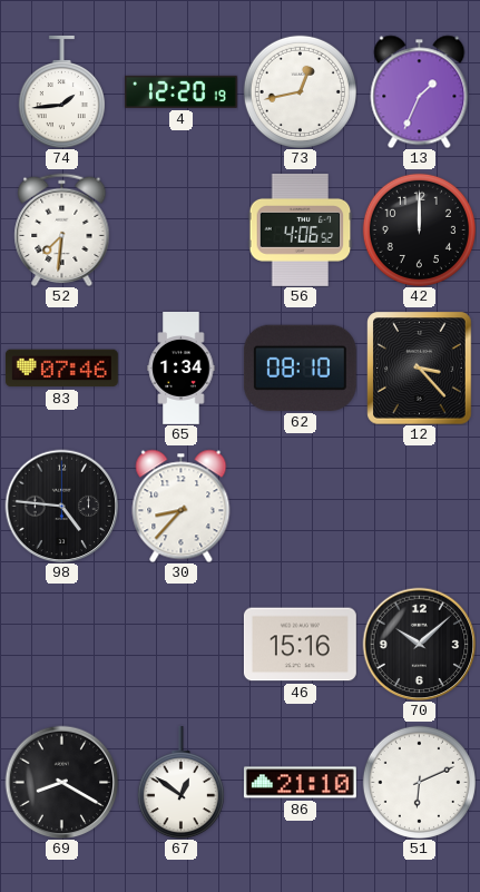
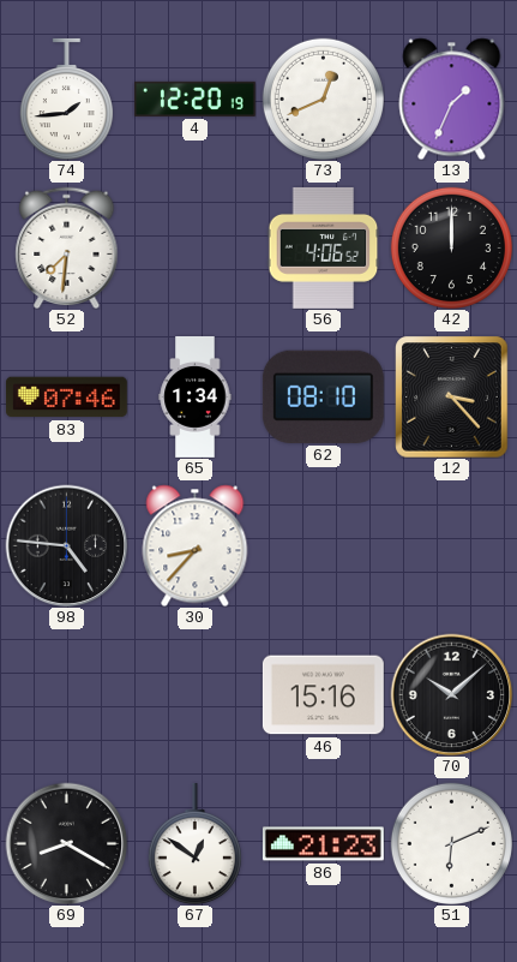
73: 12:43 -> 12:41 (323, 98)
86: 21:10 -> 21:23 (323, 844)
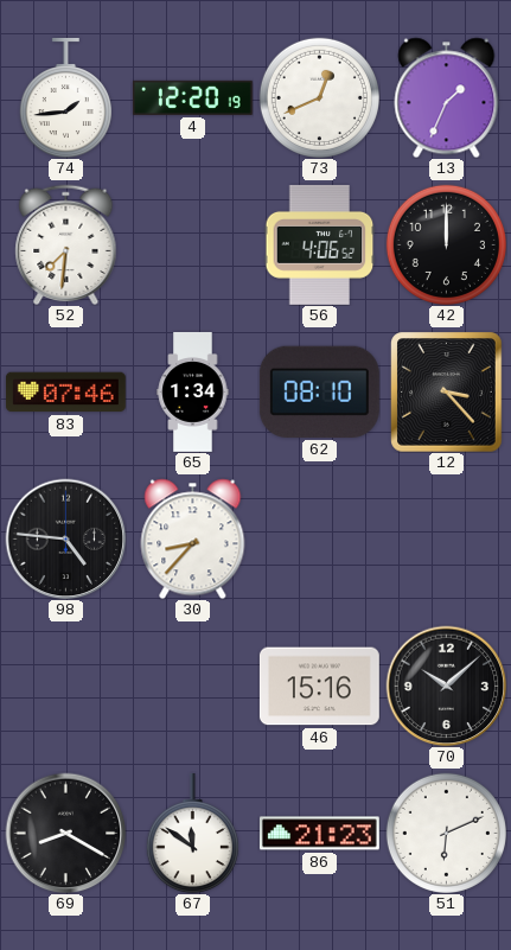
67: 12:51 -> 11:51 (192, 833)
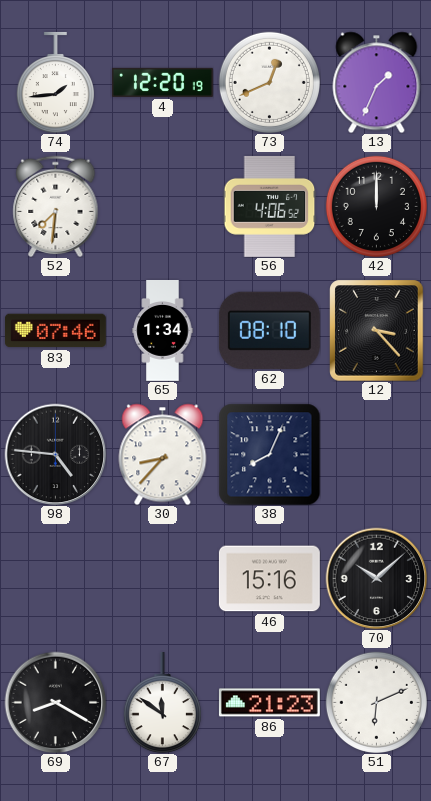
38: none -> 8:04 (269, 454)
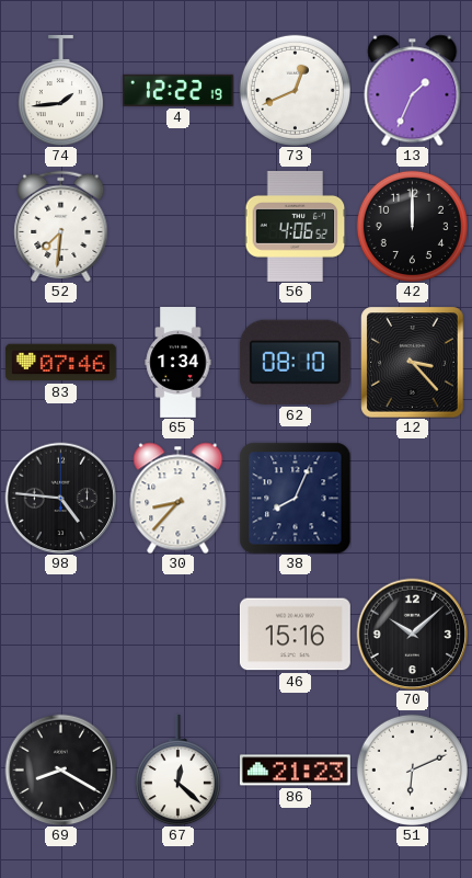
4: 12:20 -> 12:22 (177, 90)
67: 11:51 -> 12:22 (177, 769)
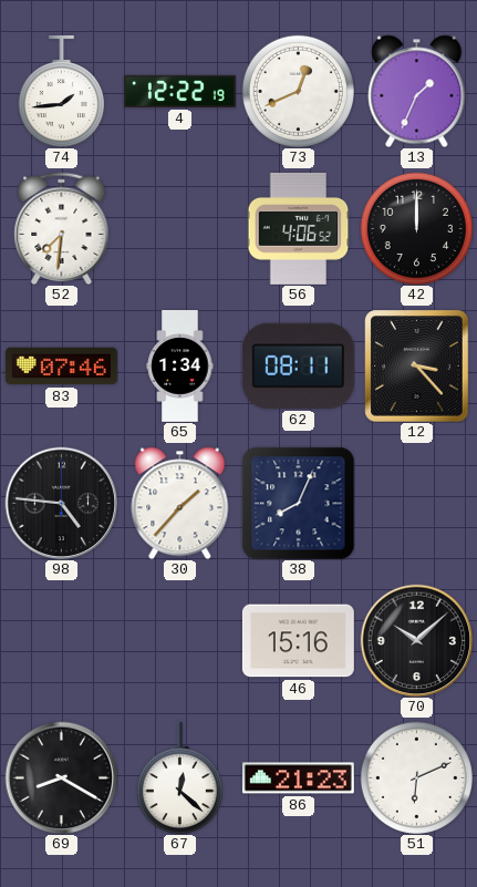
62: 08:10 -> 08:11 (298, 365)
30: 8:37 -> 1:37 (180, 503)
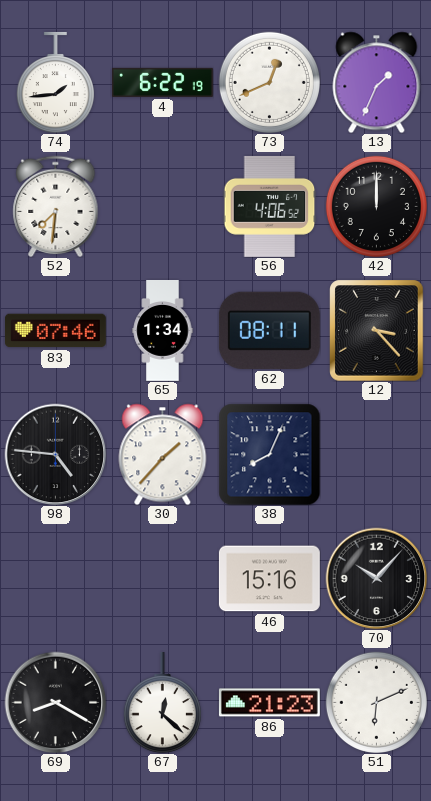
4: 12:22 -> 6:22 (162, 82)
70: 10:08 -> 10:07 (376, 578)
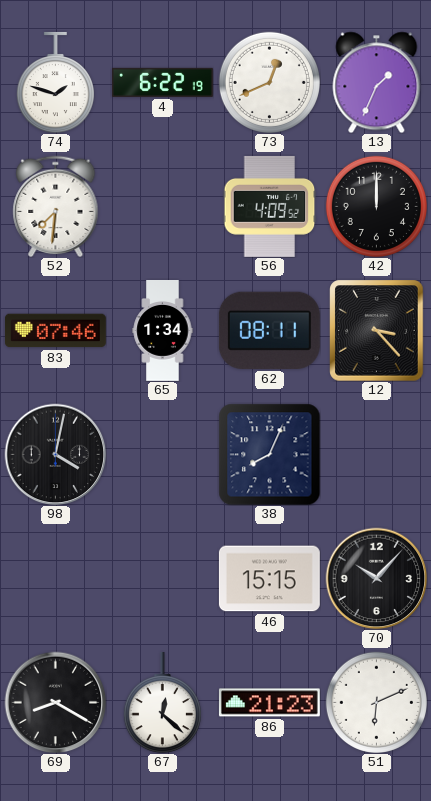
74: 1:44 -> 1:48 (55, 82)
56: 4:06 -> 4:09 (270, 206)
98: 4:46 -> 4:02 (55, 454)
30: 1:37 -> none (163, 454)
46: 15:16 -> 15:15 (269, 579)
